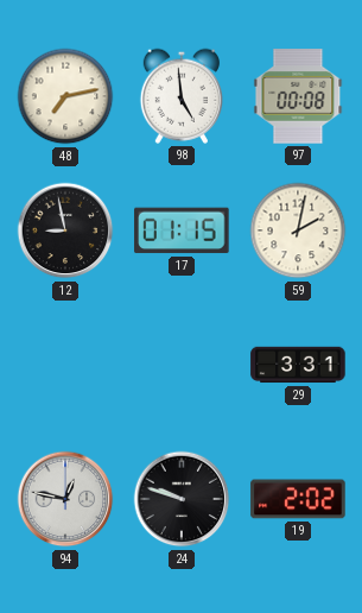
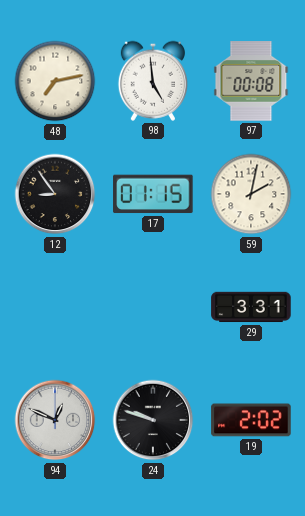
12: 8:58 -> 8:54 (55, 194)
94: 12:47 -> 12:49 (55, 420)
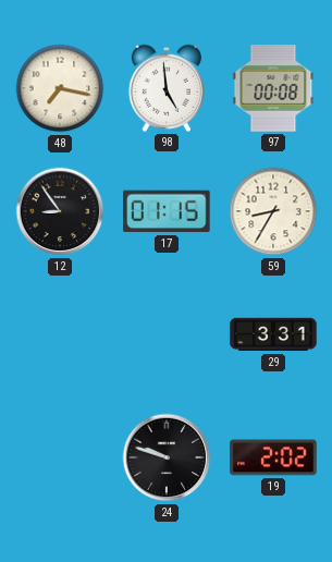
48: 7:13 -> 7:17 (60, 88)
59: 2:02 -> 8:35 (273, 211)
94: 12:49 -> none (55, 420)
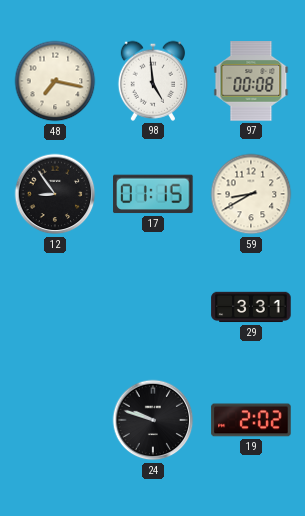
59: 8:35 -> 8:40 (251, 194)
